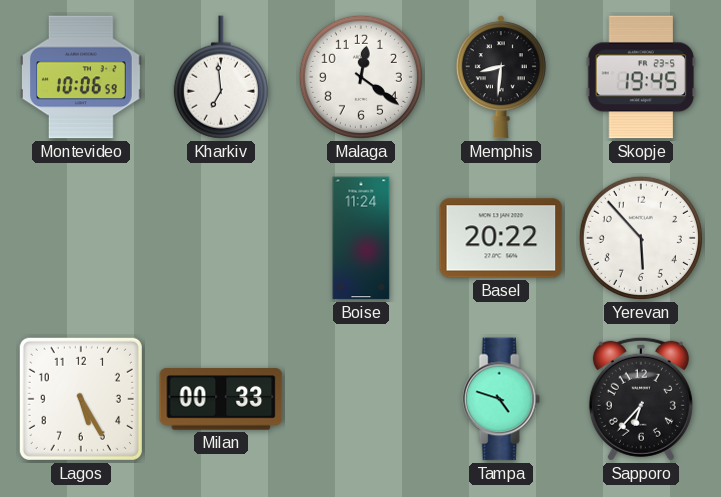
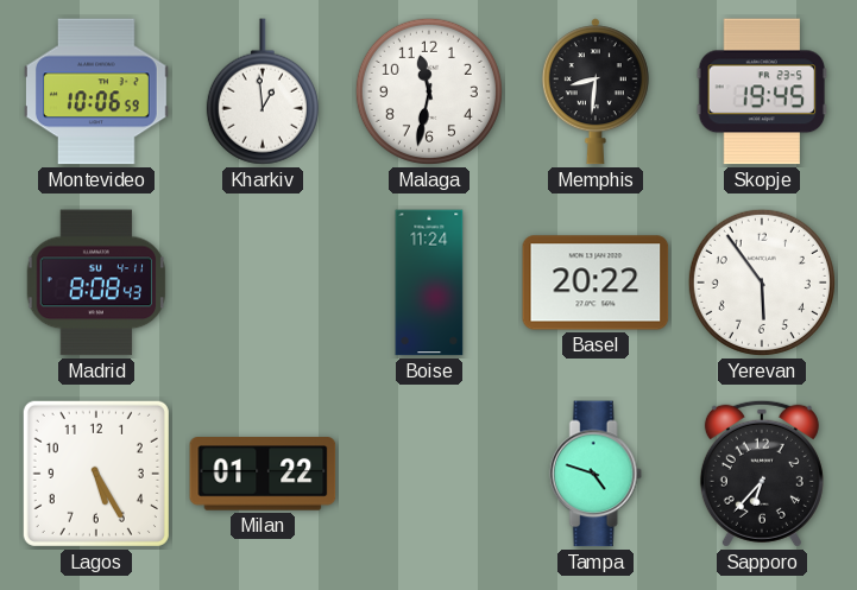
Kharkiv: 6:59 -> 12:59 (263, 91)
Malaga: 12:21 -> 11:32 (429, 91)
Madrid: none -> 8:08 (96, 283)
Yerevan: 5:53 -> 5:54 (762, 283)
Milan: 00:33 -> 01:22 (263, 474)
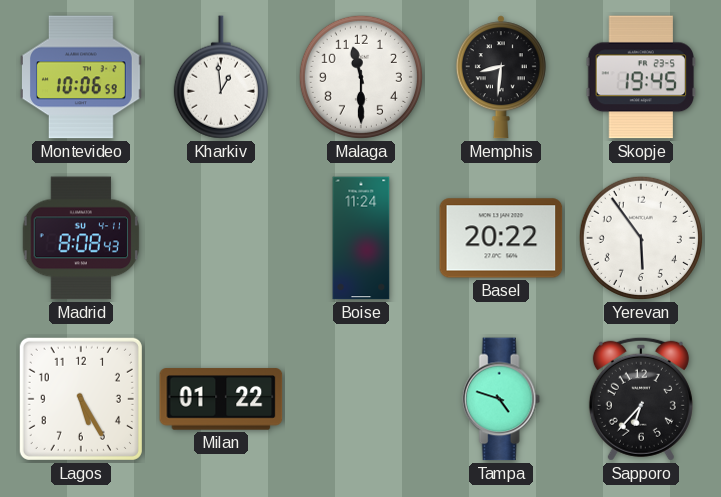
Malaga: 11:32 -> 11:30 (361, 77)
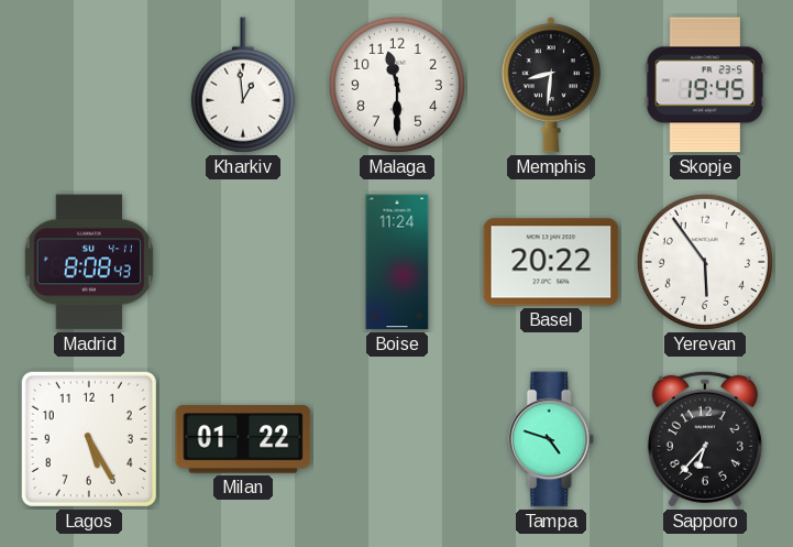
Montevideo: 10:06 -> none (82, 77)
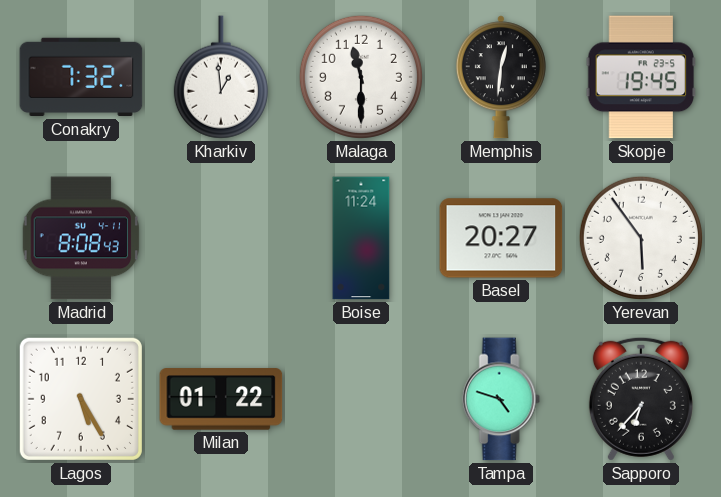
Conakry: none -> 7:32 (81, 77)
Memphis: 8:31 -> 12:31 (501, 77)
Basel: 20:22 -> 20:27 (501, 238)
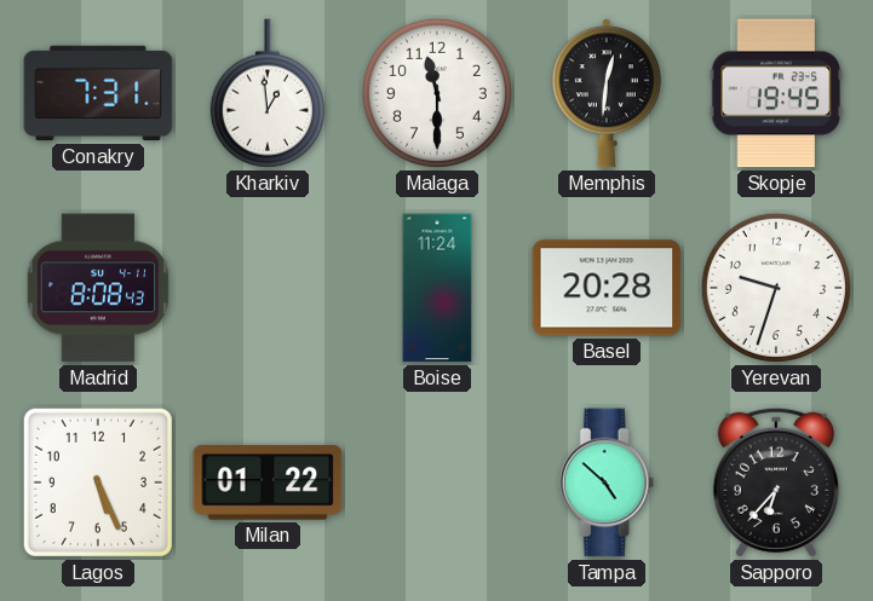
Conakry: 7:32 -> 7:31 (98, 93)
Basel: 20:27 -> 20:28 (607, 288)
Yerevan: 5:54 -> 9:33 (776, 288)
Lagos: 5:25 -> 5:26 (98, 482)
Tampa: 4:48 -> 4:52 (607, 482)
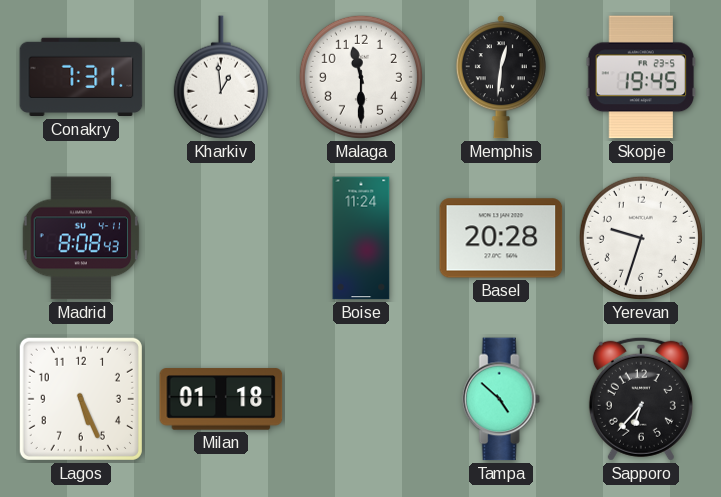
Milan: 01:22 -> 01:18 (221, 399)
